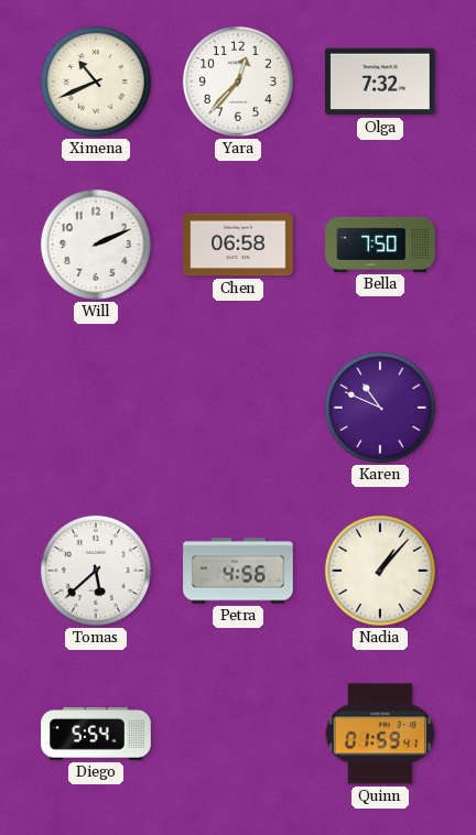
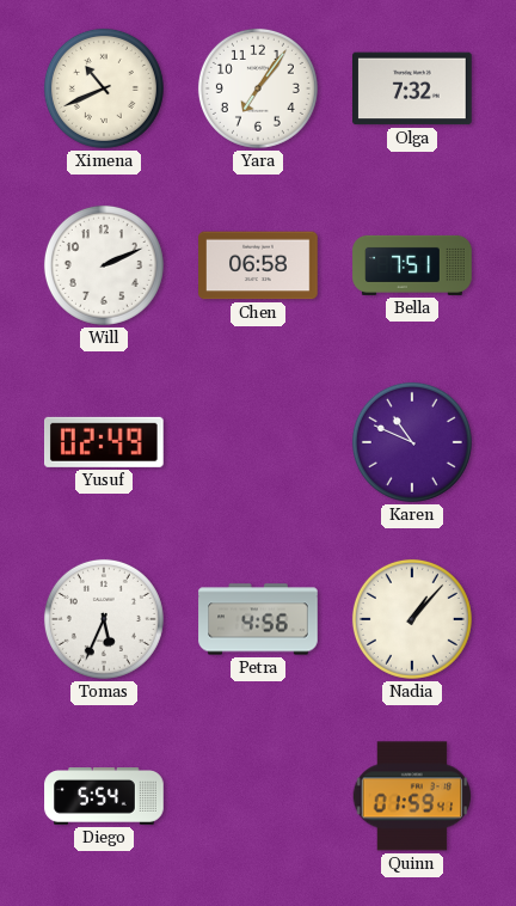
Yara: 12:37 -> 7:06 (258, 88)
Bella: 7:50 -> 7:51 (412, 265)
Yusuf: none -> 02:49 (105, 442)
Tomas: 5:38 -> 5:34 (104, 619)
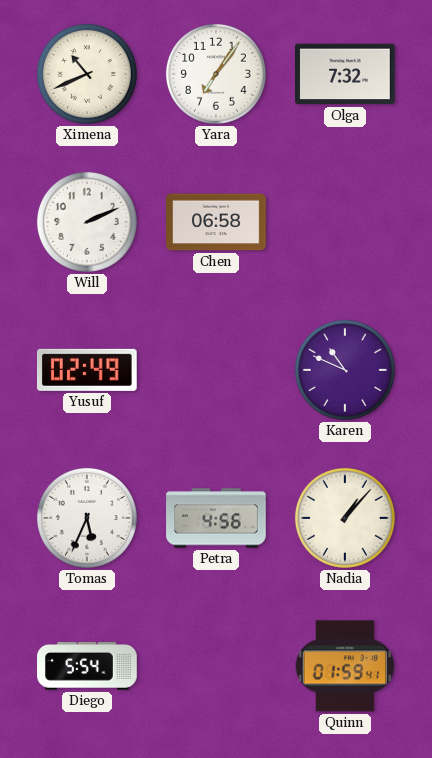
Bella: 7:51 -> none (412, 265)
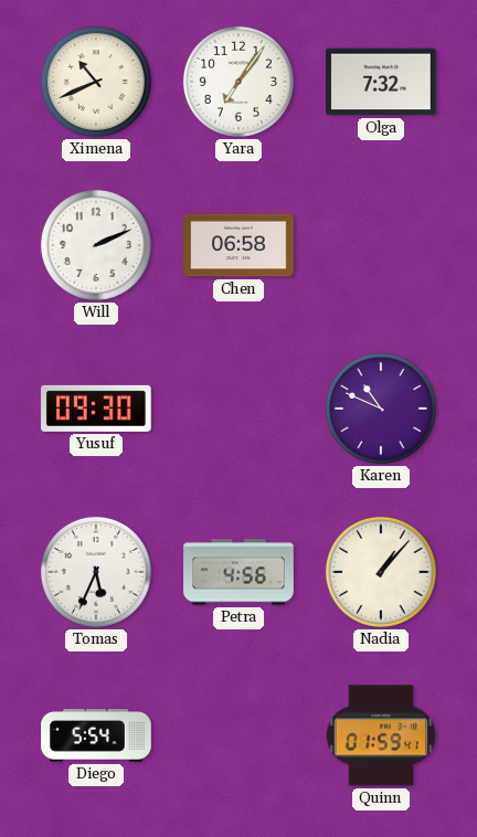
Yusuf: 02:49 -> 09:30 (97, 409)
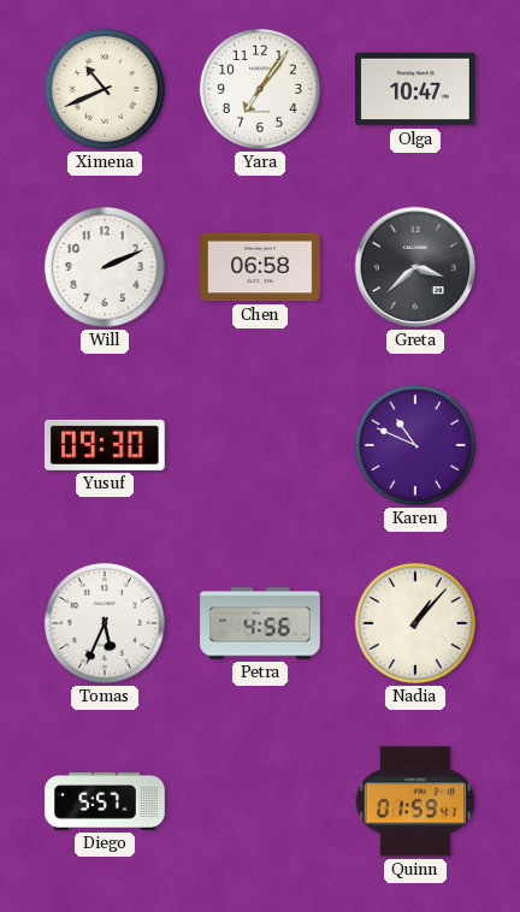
Olga: 7:32 -> 10:47 (416, 89)
Greta: none -> 3:38 (415, 267)
Diego: 5:54 -> 5:57 (105, 803)
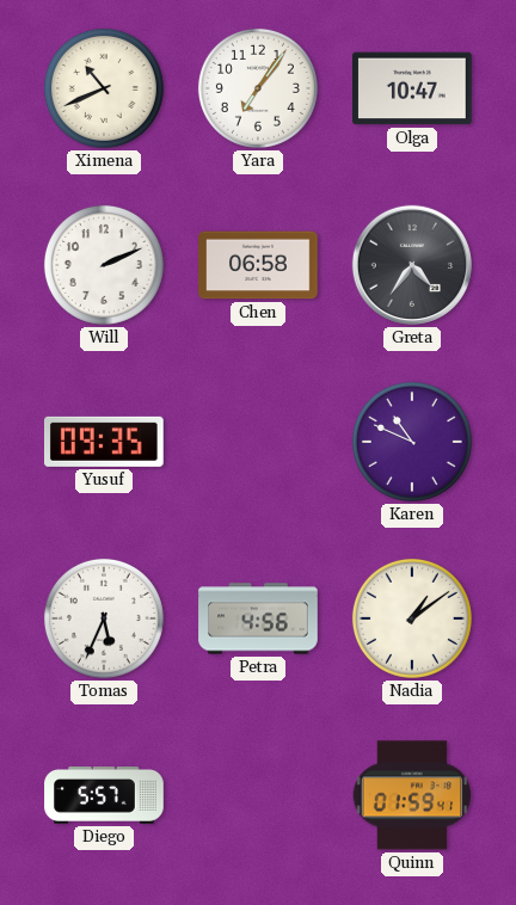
Greta: 3:38 -> 4:36 (412, 265)
Yusuf: 09:30 -> 09:35 (105, 442)
Nadia: 1:07 -> 1:09 (412, 618)
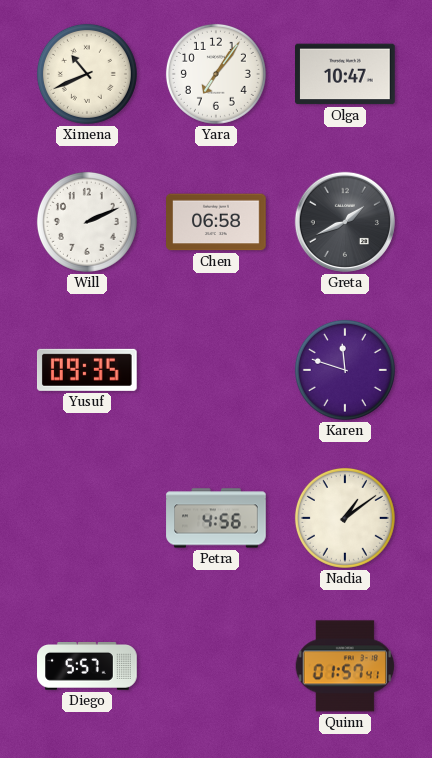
Greta: 4:36 -> 1:41 (345, 222)
Karen: 10:49 -> 11:48 (345, 370)
Tomas: 5:34 -> none (104, 618)
Quinn: 01:59 -> 01:57 (345, 666)
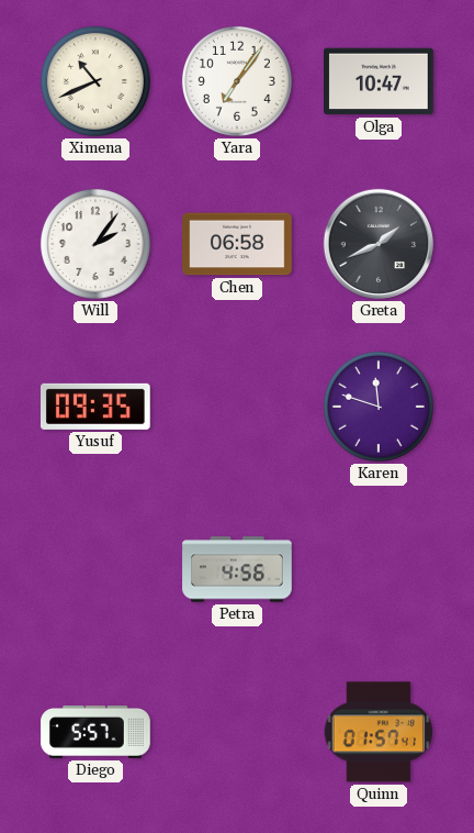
Will: 2:11 -> 2:06 (95, 244)
Nadia: 1:09 -> none (345, 518)
